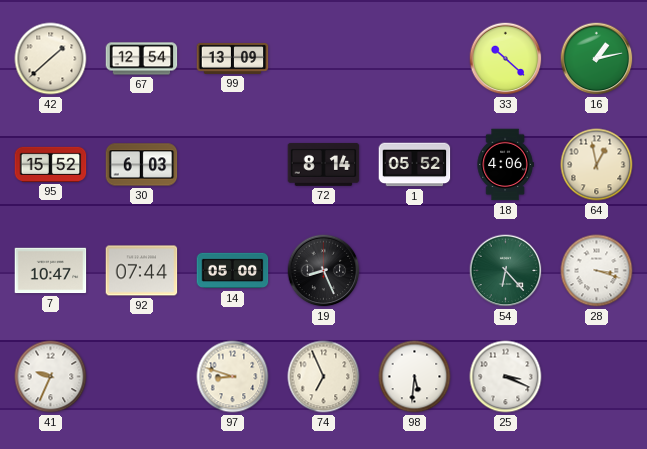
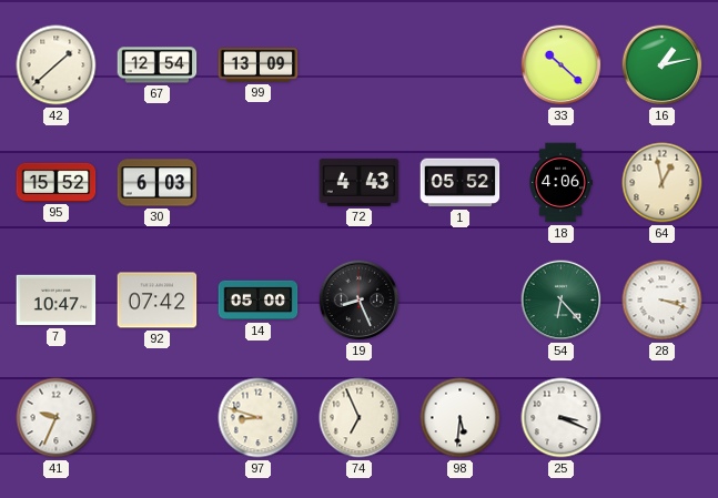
72: 8:14 -> 4:43 (360, 182)
92: 07:44 -> 07:42 (158, 301)
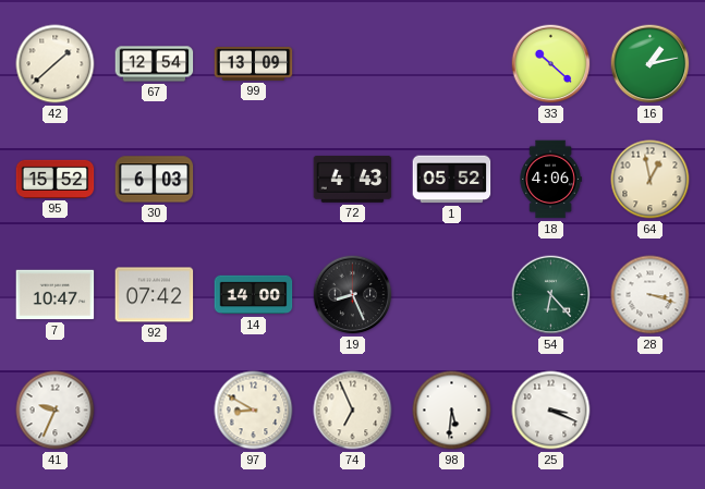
14: 05:00 -> 14:00 (254, 295)
97: 8:48 -> 8:50 (254, 411)
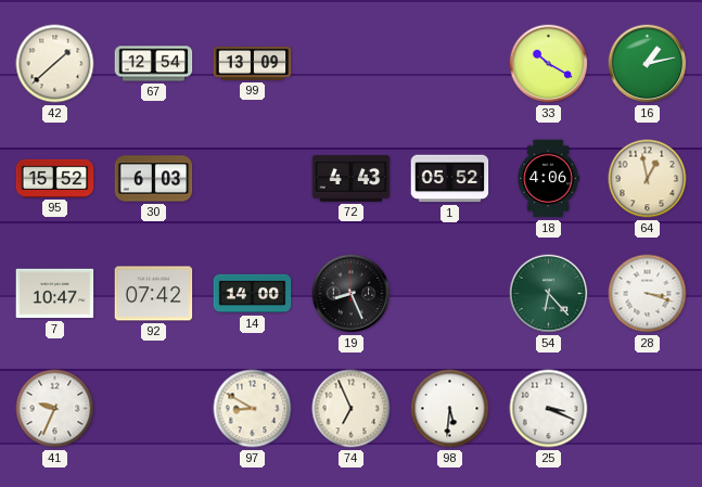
33: 10:22 -> 10:20 (549, 64)
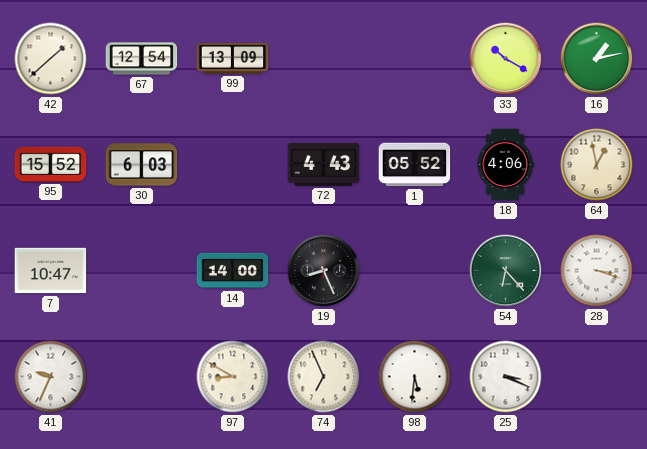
92: 07:42 -> none (154, 294)
